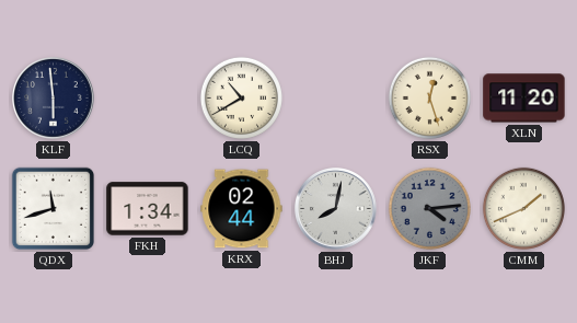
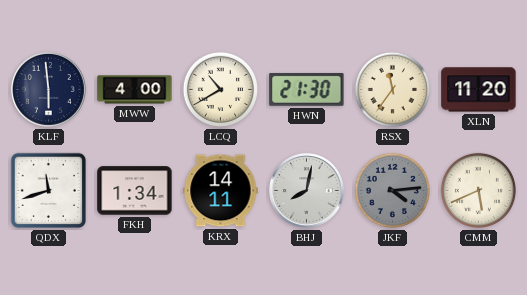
MWW: none -> 4:00 (135, 90)
HWN: none -> 21:30 (307, 89)
RSX: 12:27 -> 11:36 (392, 89)
KRX: 02:44 -> 14:11 (221, 191)
CMM: 1:41 -> 5:41 (478, 190)
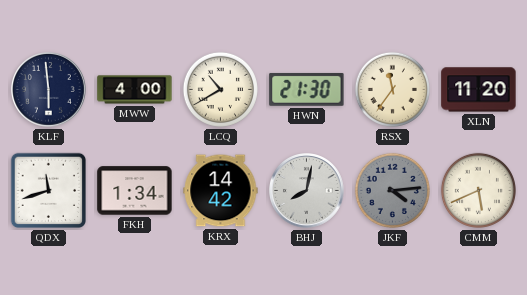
KRX: 14:11 -> 14:42 (221, 191)
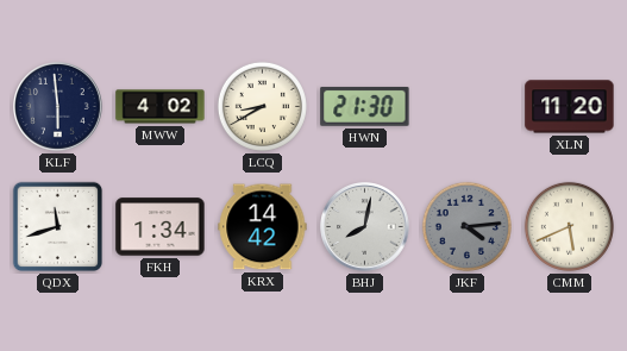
MWW: 4:00 -> 4:02 (161, 107)
LCQ: 10:40 -> 8:40 (262, 106)
RSX: 11:36 -> none (392, 89)
